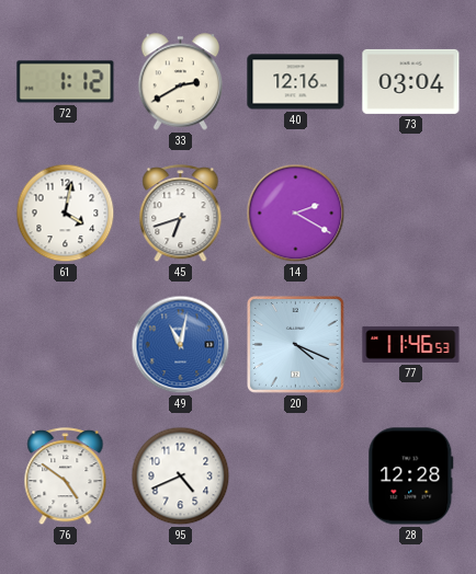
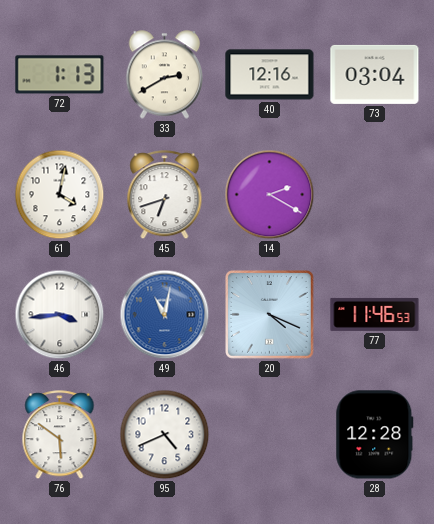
72: 1:12 -> 1:13 (60, 75)
46: none -> 3:44 (60, 315)
76: 4:51 -> 5:51 (60, 435)
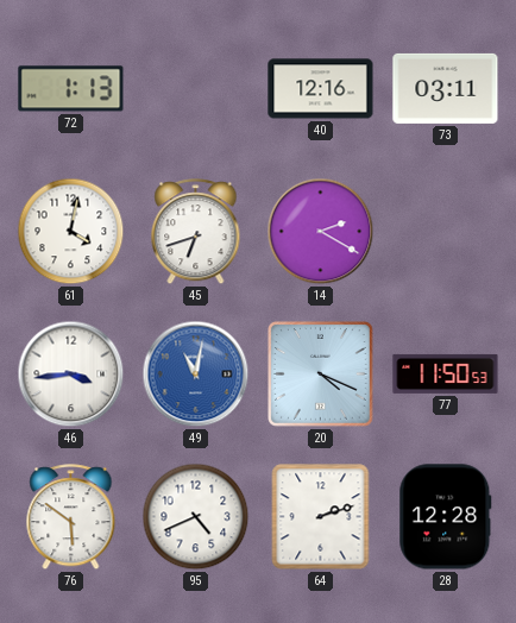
33: 2:40 -> none (165, 75)
73: 03:04 -> 03:11 (446, 88)
77: 11:46 -> 11:50 (446, 373)
64: none -> 2:12 (321, 517)
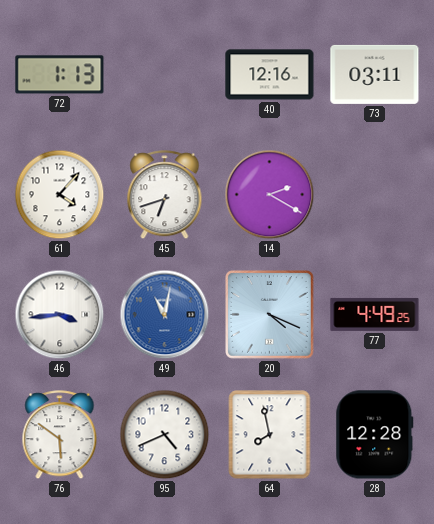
61: 4:02 -> 4:07 (60, 195)
77: 11:50 -> 4:49 (375, 314)
64: 2:12 -> 7:58 (270, 435)
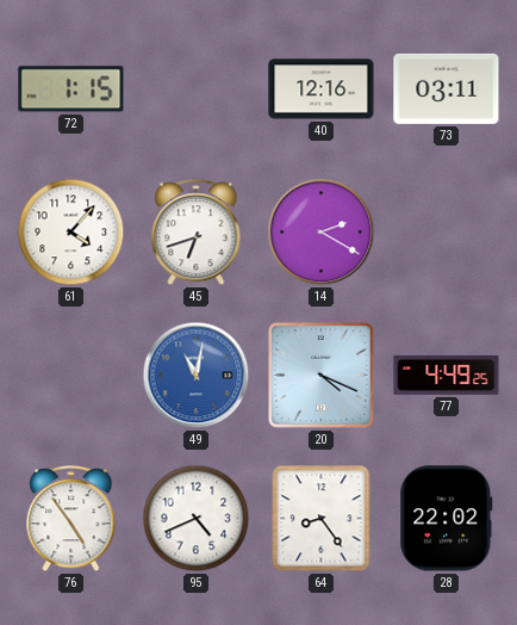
72: 1:13 -> 1:15 (71, 89)
46: 3:44 -> none (60, 315)
76: 5:51 -> 4:54 (71, 519)
64: 7:58 -> 8:24 (322, 519)
28: 12:28 -> 22:02 (447, 519)
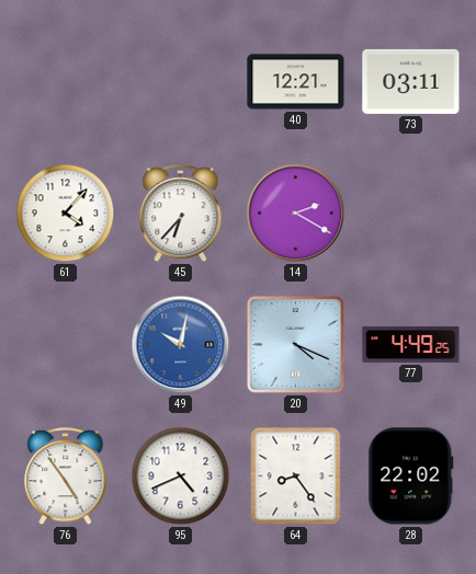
72: 1:15 -> none (71, 89)
40: 12:16 -> 12:21 (296, 82)
45: 6:42 -> 6:37 (181, 214)
49: 11:02 -> 10:02 (181, 345)
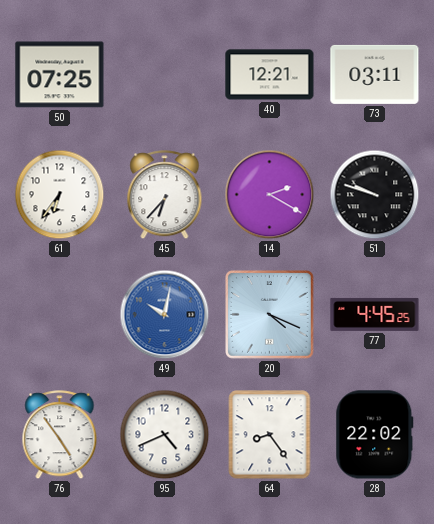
50: none -> 07:25 (60, 75)
61: 4:07 -> 6:36 (60, 195)
51: none -> 9:48 (375, 195)
77: 4:49 -> 4:45 (375, 314)
